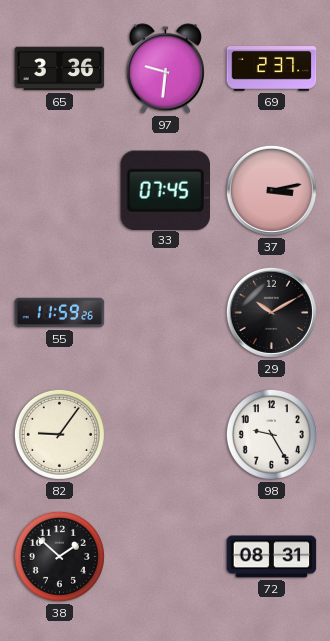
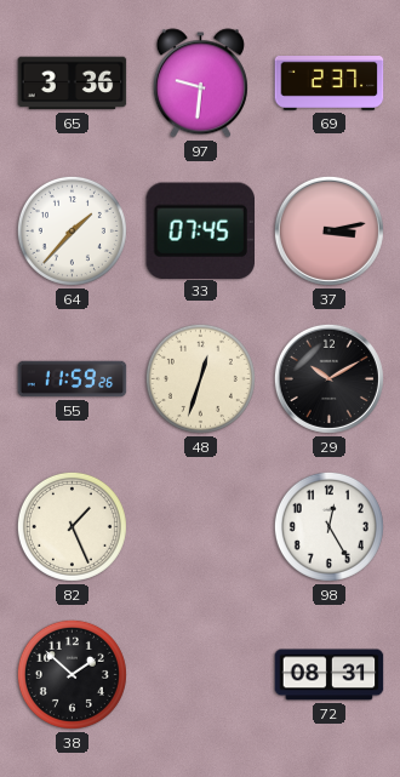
64: none -> 1:37 (72, 230)
48: none -> 12:33 (200, 378)
82: 9:06 -> 1:26 (72, 526)
98: 9:25 -> 12:25 (328, 526)
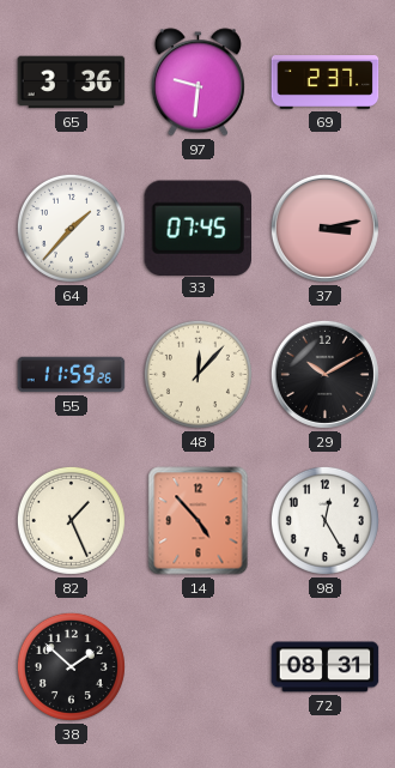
48: 12:33 -> 12:07 (197, 374)
14: none -> 4:53 (199, 521)
